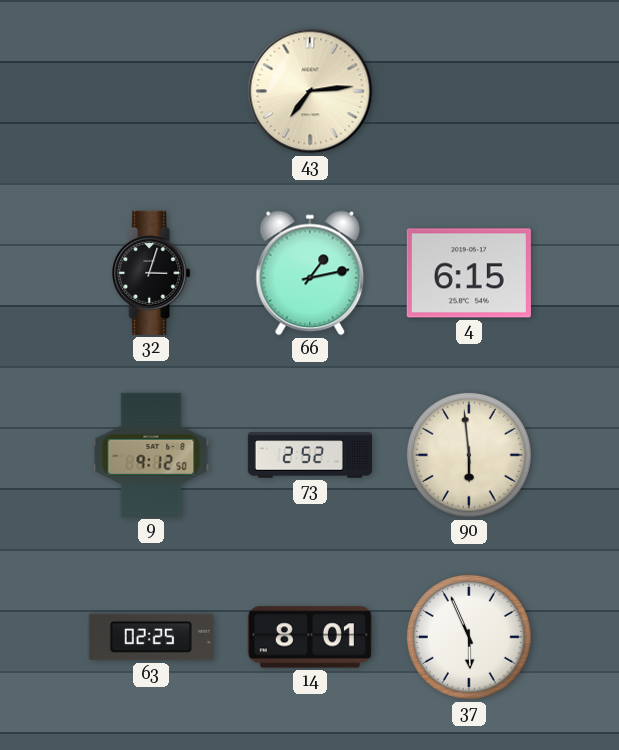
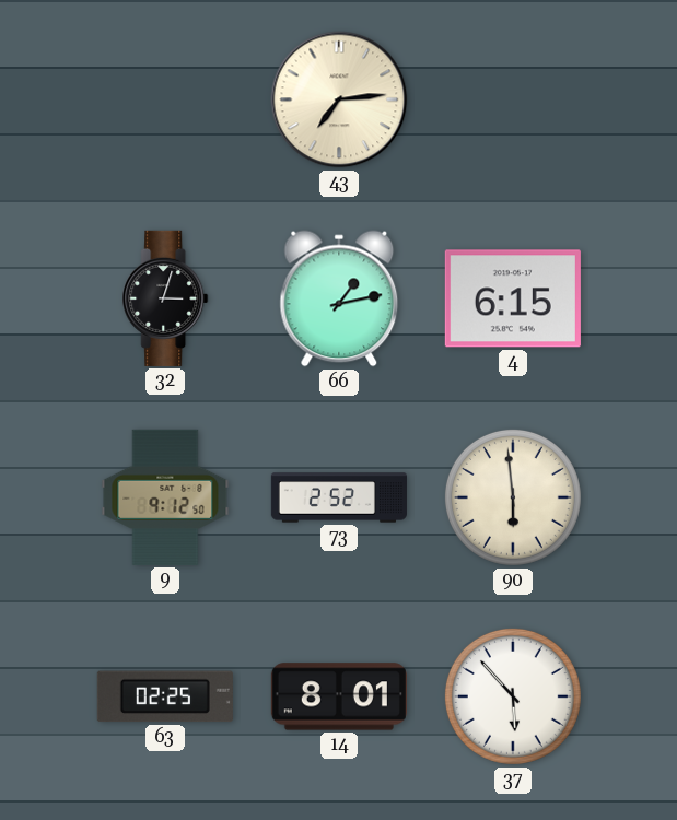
37: 5:56 -> 5:53 (513, 696)
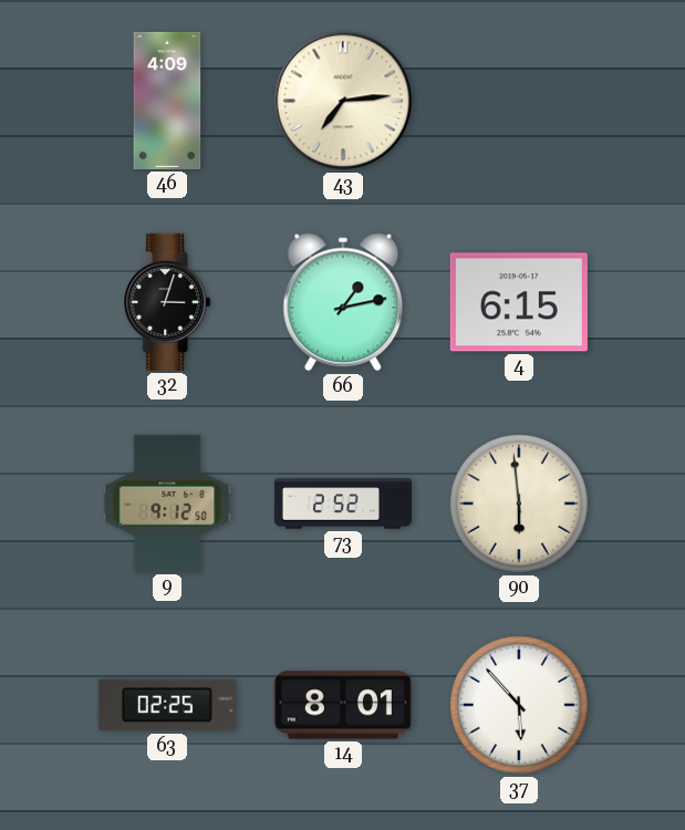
46: none -> 4:09 (167, 101)
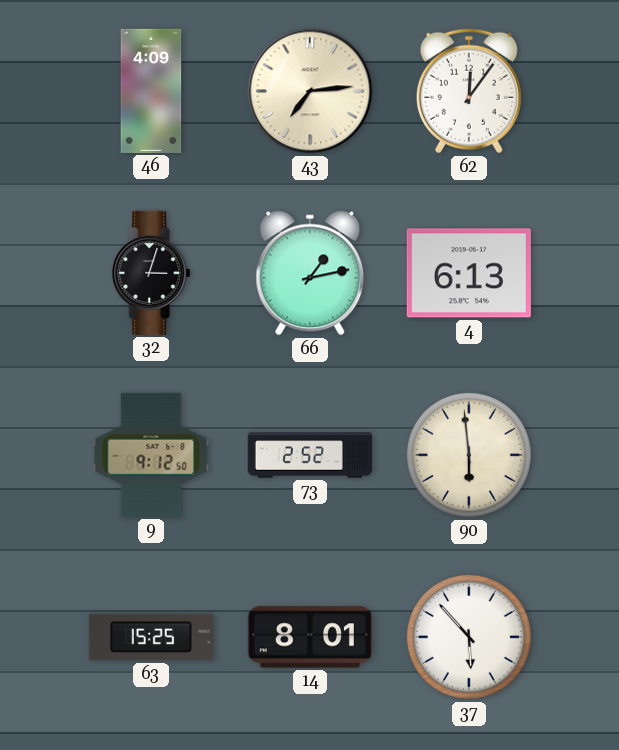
62: none -> 12:06 (469, 91)
4: 6:15 -> 6:13 (469, 273)
63: 02:25 -> 15:25 (151, 637)
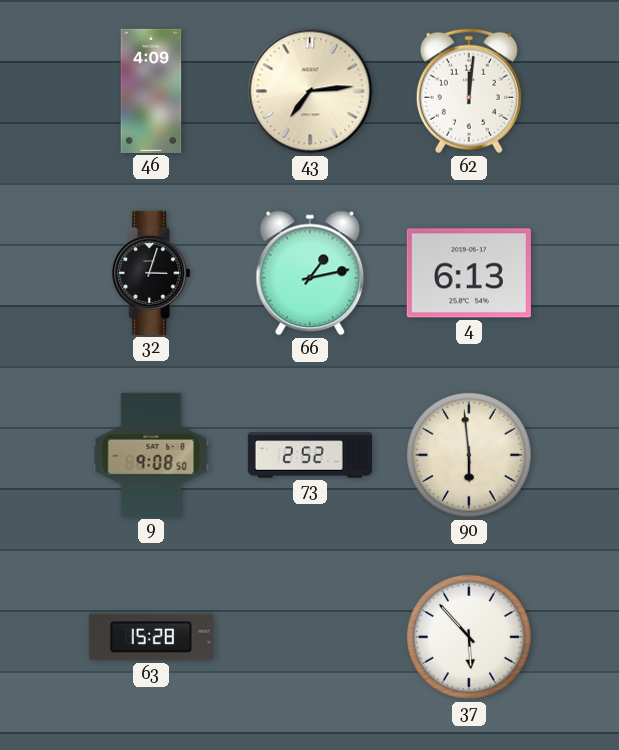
62: 12:06 -> 12:01 (469, 91)
9: 9:12 -> 9:08 (151, 455)
63: 15:25 -> 15:28 (151, 637)
14: 8:01 -> none (310, 637)
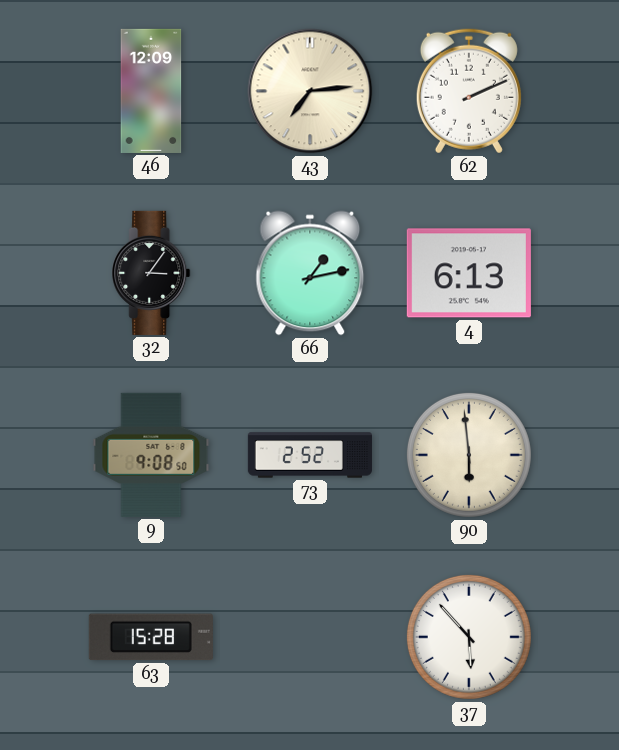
46: 4:09 -> 12:09 (151, 91)
62: 12:01 -> 2:11 (469, 91)
32: 3:03 -> 3:06 (151, 273)
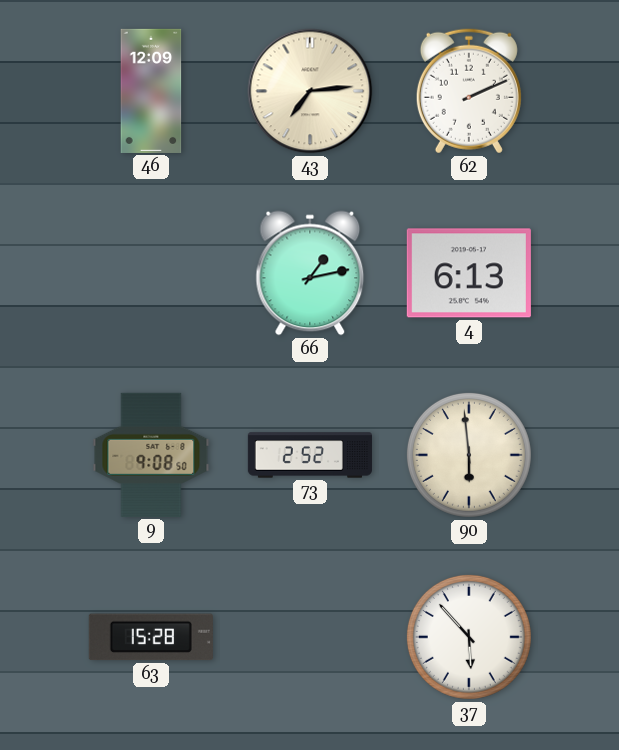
32: 3:06 -> none (151, 273)
